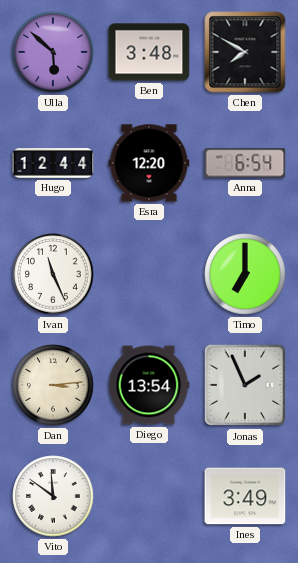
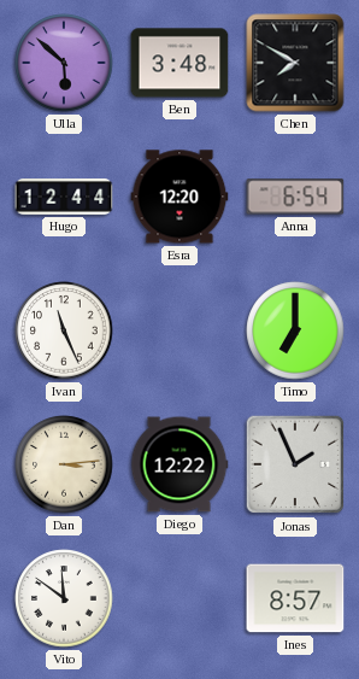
Diego: 13:54 -> 12:22 (179, 464)
Ines: 3:49 -> 8:57 (295, 598)
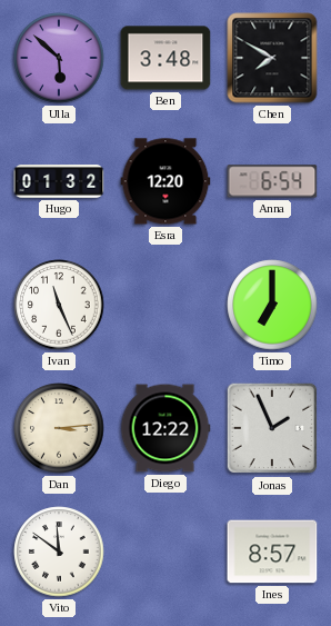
Hugo: 12:44 -> 01:32 (59, 181)
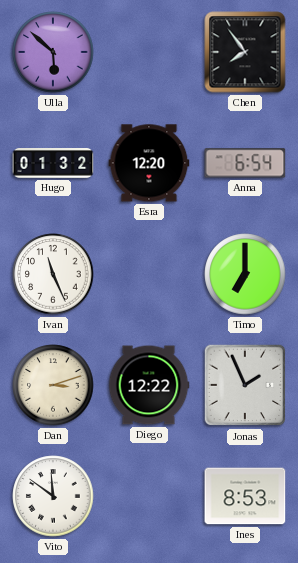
Ben: 3:48 -> none (165, 58)
Chen: 7:50 -> 7:54 (245, 52)
Dan: 3:14 -> 3:12 (53, 385)
Ines: 8:57 -> 8:53 (245, 496)
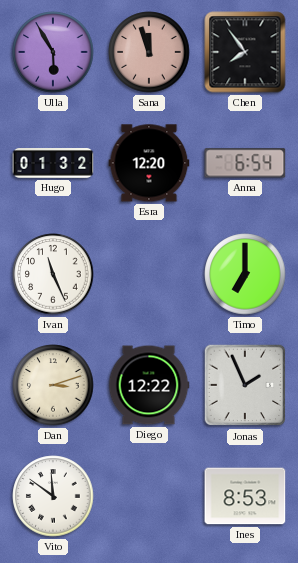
Ulla: 5:52 -> 5:55 (53, 52)
Sana: none -> 11:57 (149, 52)
